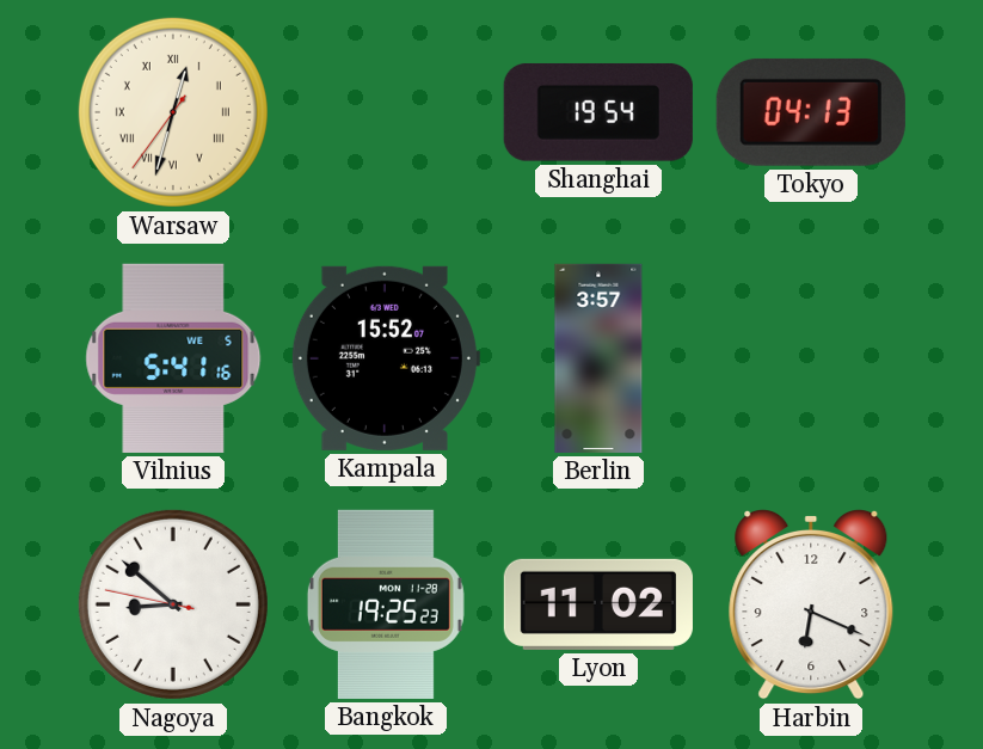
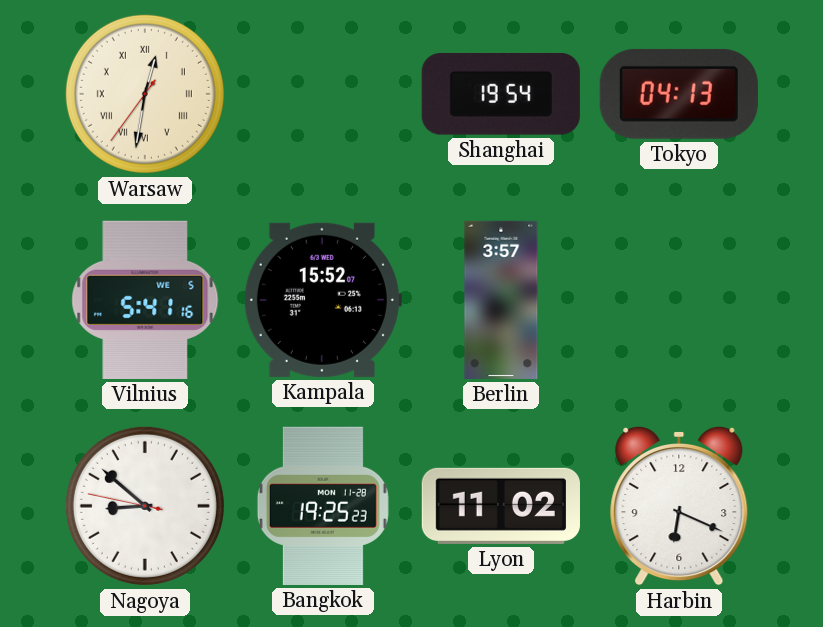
Warsaw: 12:32 -> 12:31 (145, 94)
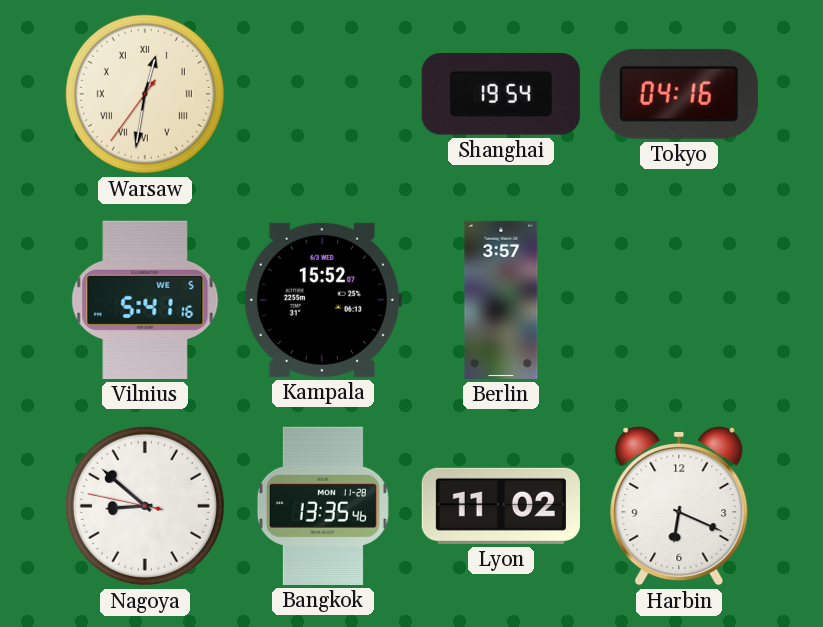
Tokyo: 04:13 -> 04:16 (679, 94)
Bangkok: 19:25 -> 13:35 (323, 506)
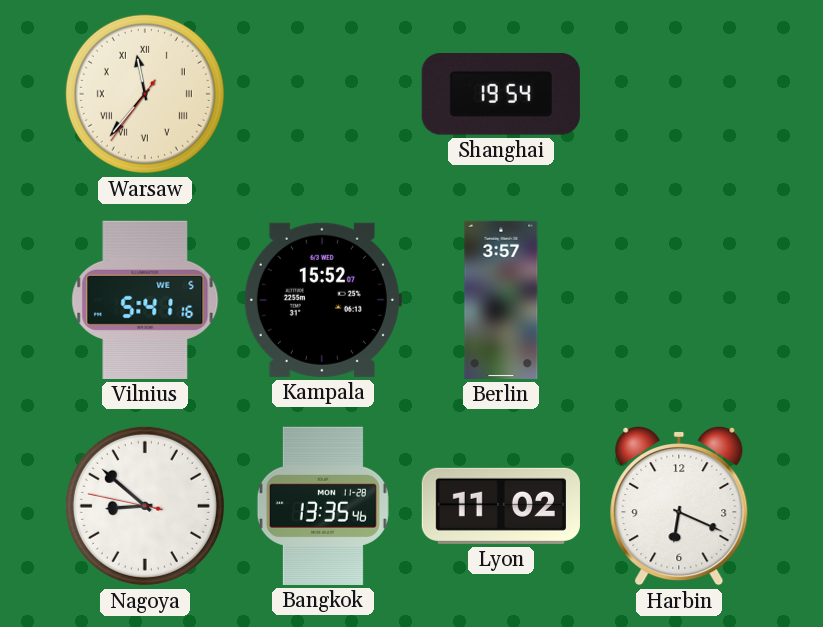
Warsaw: 12:31 -> 11:36 (145, 94)
Tokyo: 04:16 -> none (679, 94)
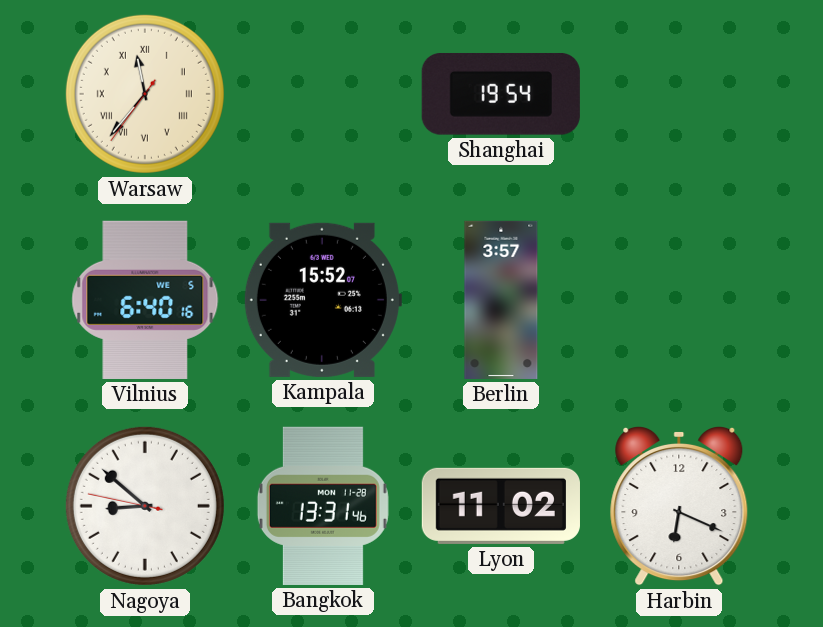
Vilnius: 5:41 -> 6:40 (145, 300)
Bangkok: 13:35 -> 13:31 (323, 506)
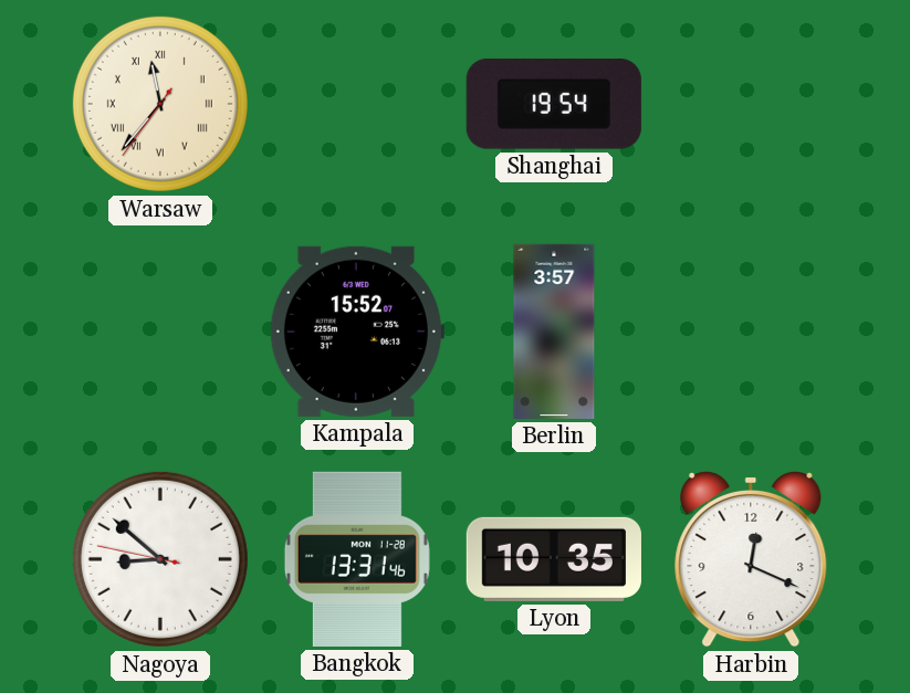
Vilnius: 6:40 -> none (145, 300)
Lyon: 11:02 -> 10:35 (554, 559)
Harbin: 6:19 -> 12:19 (751, 559)
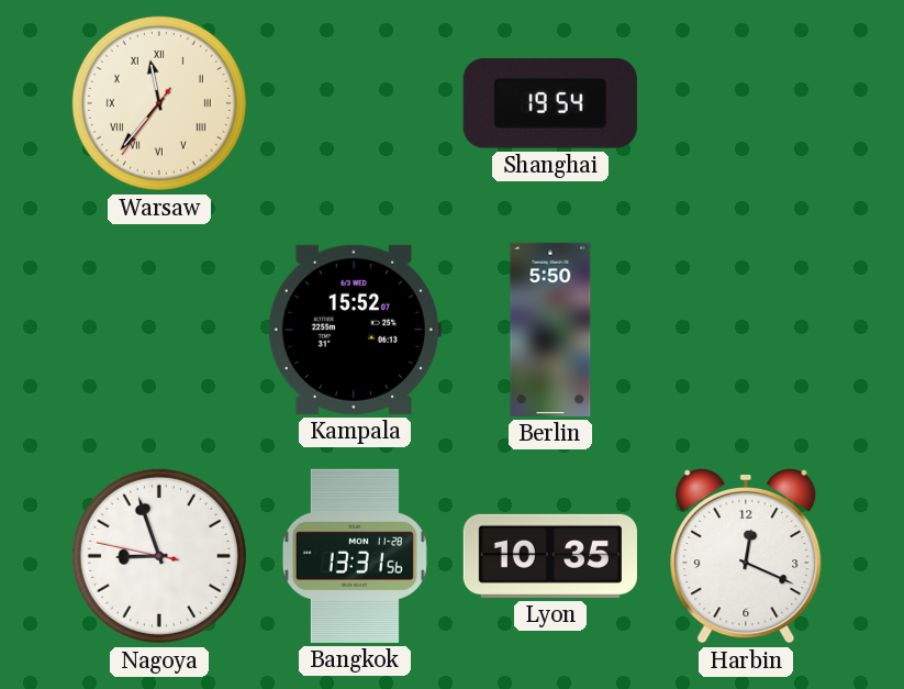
Berlin: 3:57 -> 5:50 (550, 330)
Nagoya: 8:51 -> 8:56 (159, 556)
Bangkok: 13:31:46 -> 13:31:56 (355, 556)
